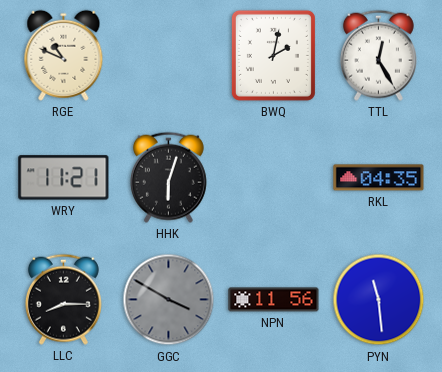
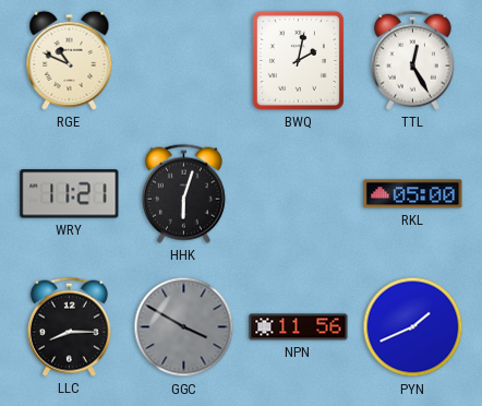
RKL: 04:35 -> 05:00 (413, 194)
PYN: 11:29 -> 1:41 (413, 327)
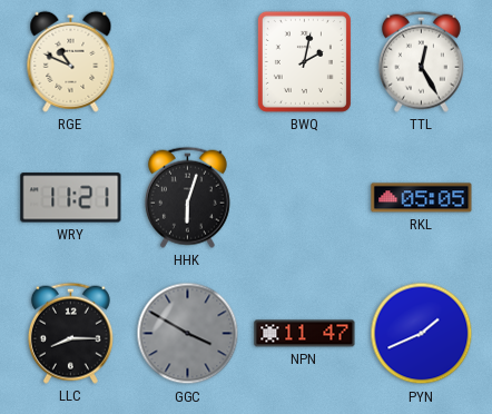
RKL: 05:00 -> 05:05 (422, 198)
NPN: 11:56 -> 11:47 (305, 334)
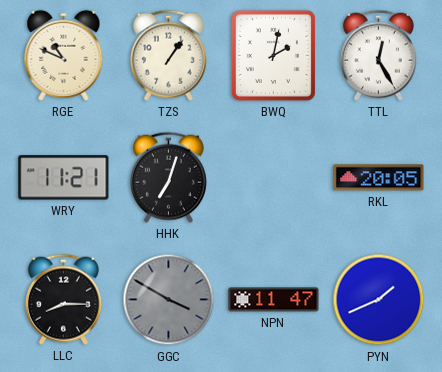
TZS: none -> 1:06 (168, 55)
HHK: 6:03 -> 7:03 (168, 177)
RKL: 05:05 -> 20:05 (379, 178)
